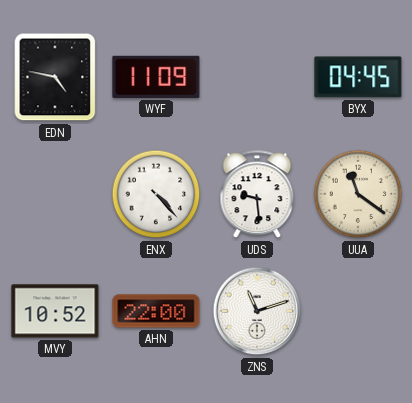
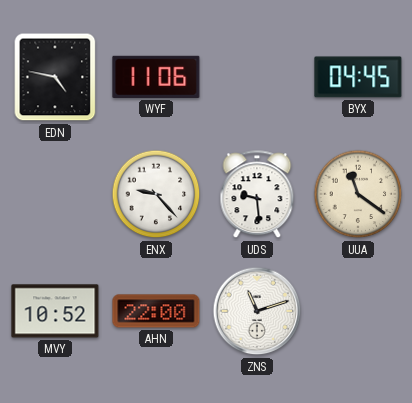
WYF: 11:09 -> 11:06 (156, 77)
ENX: 4:23 -> 9:23 (156, 194)
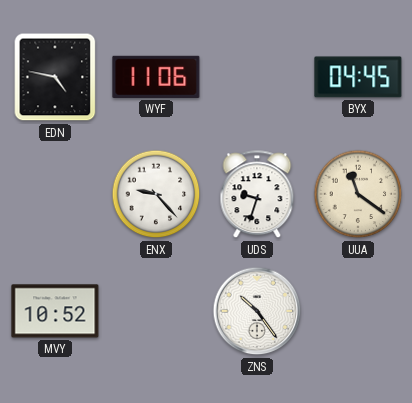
UDS: 9:29 -> 9:33 (257, 195)
AHN: 22:00 -> none (156, 311)
ZNS: 11:12 -> 10:24 (257, 311)
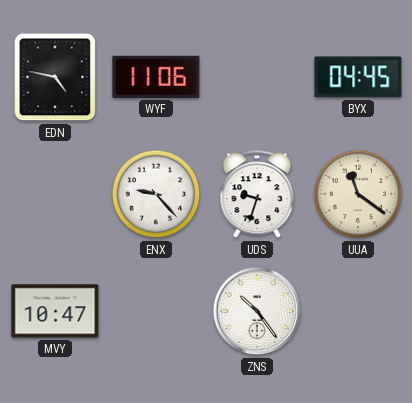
MVY: 10:52 -> 10:47 (55, 311)
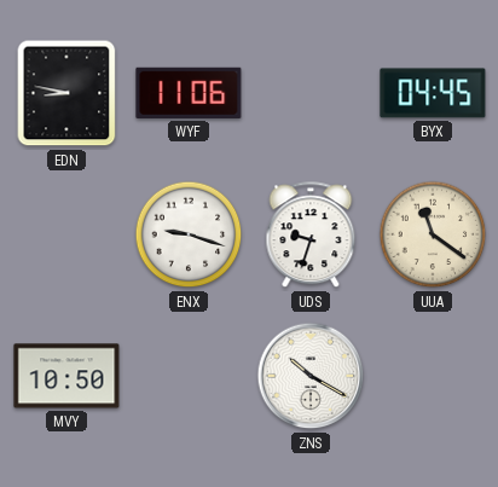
EDN: 4:47 -> 8:47 (66, 93)
ENX: 9:23 -> 9:18 (189, 234)
MVY: 10:47 -> 10:50 (66, 376)
ZNS: 10:24 -> 10:20 (311, 376)
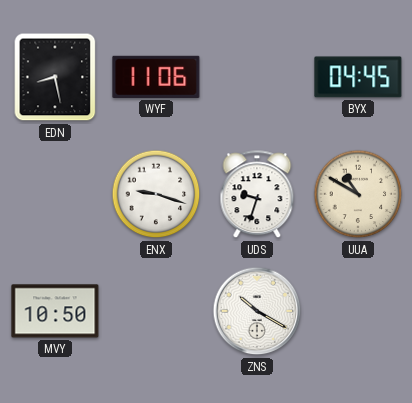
EDN: 8:47 -> 8:28 (55, 77)
UUA: 11:21 -> 10:50 (358, 194)
